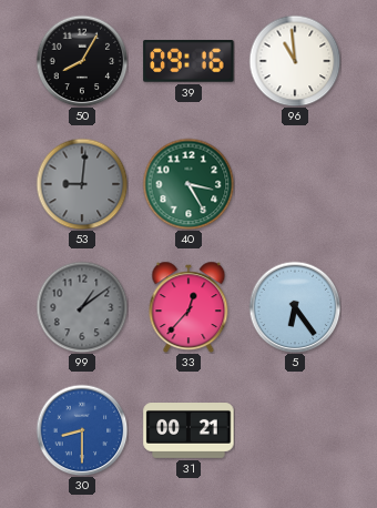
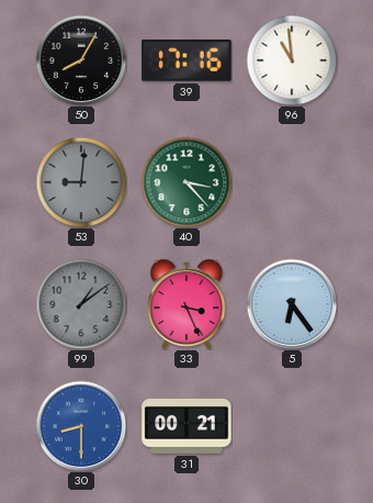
39: 09:16 -> 17:16 (187, 60)
40: 3:25 -> 3:23 (187, 182)
33: 12:37 -> 3:26 (187, 304)
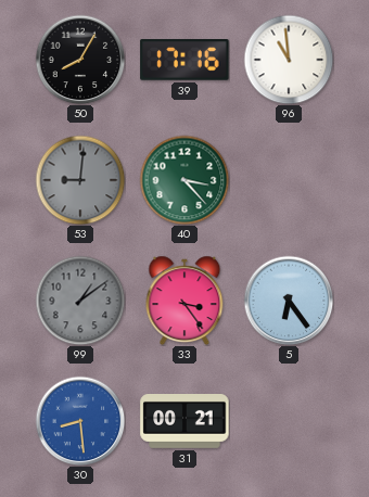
33: 3:26 -> 3:24 (184, 301)
30: 8:30 -> 8:29 (80, 421)
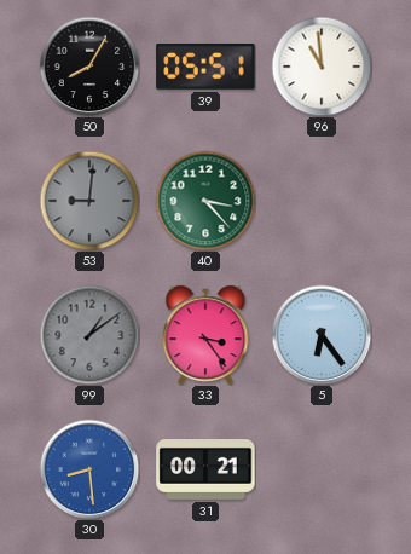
39: 17:16 -> 05:51 (205, 67)
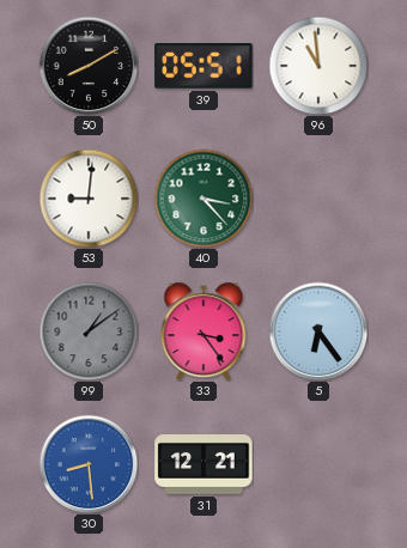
50: 8:05 -> 8:10 (89, 66)
53 dial: grey -> white (89, 199)
31: 00:21 -> 12:21 (203, 465)
